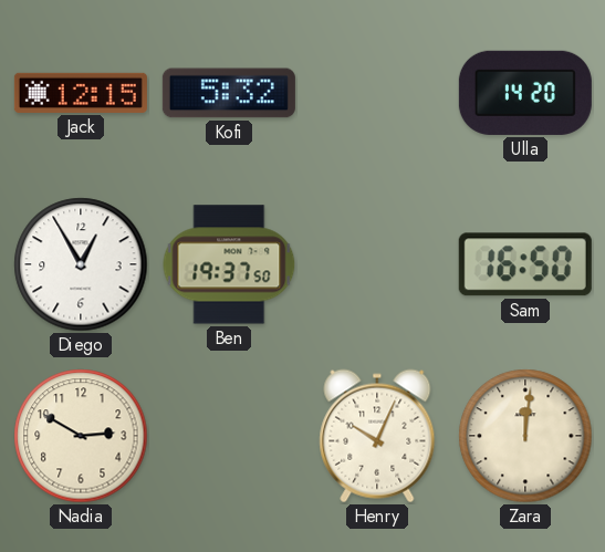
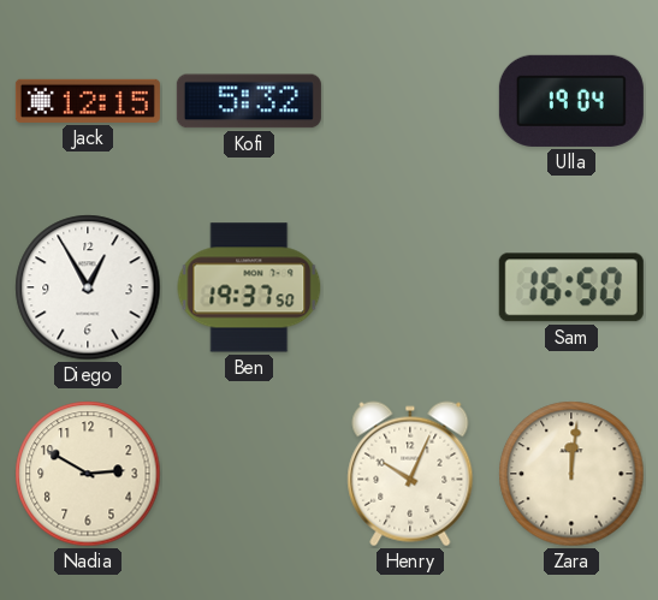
Ulla: 14:20 -> 19:04 (571, 101)
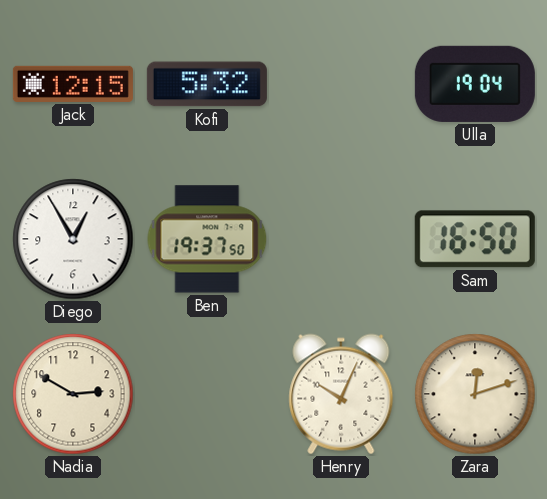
Zara: 12:01 -> 12:12 (475, 394)
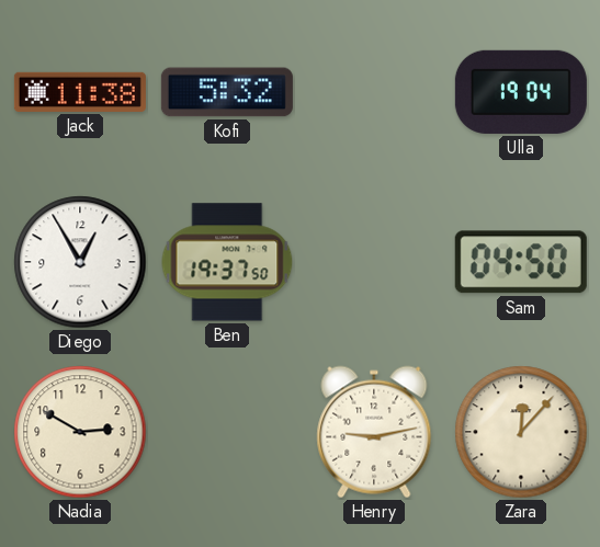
Jack: 12:15 -> 11:38 (80, 92)
Sam: 16:50 -> 04:50 (521, 262)
Henry: 10:04 -> 9:13 (374, 432)
Zara: 12:12 -> 12:07 (521, 432)
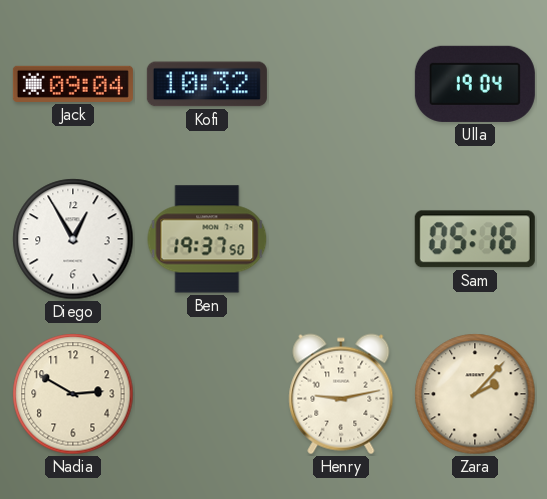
Jack: 11:38 -> 09:04 (73, 84)
Kofi: 5:32 -> 10:32 (207, 84)
Sam: 04:50 -> 05:16 (475, 239)
Zara: 12:07 -> 2:07 (475, 394)
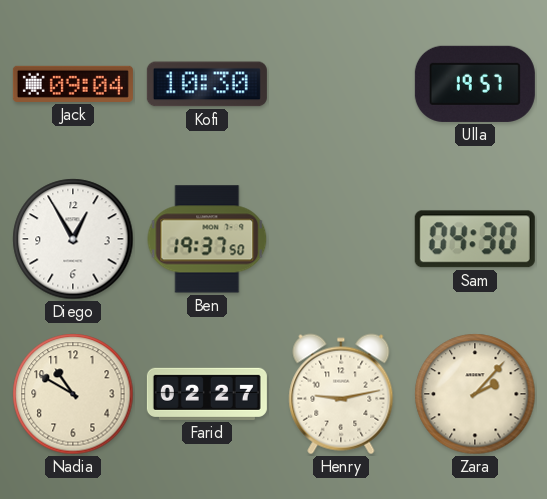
Kofi: 10:32 -> 10:30 (207, 84)
Ulla: 19:04 -> 19:57 (475, 84)
Sam: 05:16 -> 04:30 (475, 239)
Nadia: 2:50 -> 10:50 (73, 394)
Farid: none -> 02:27 (207, 394)
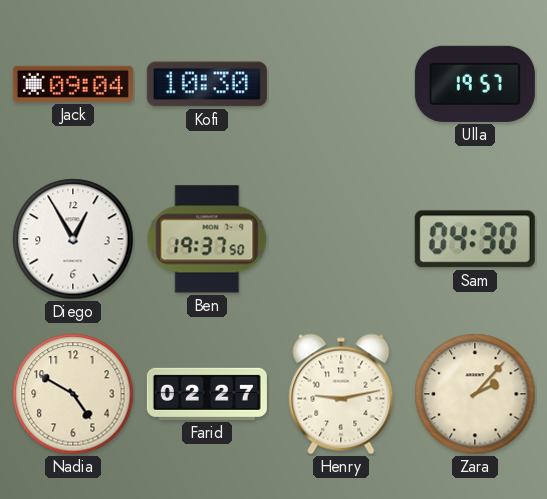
Nadia: 10:50 -> 4:50 (73, 394)
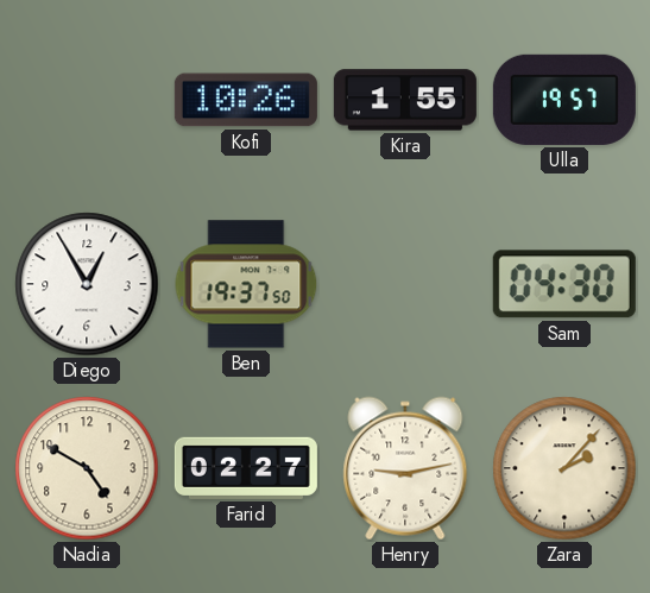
Jack: 09:04 -> none (73, 84)
Kofi: 10:30 -> 10:26 (246, 100)
Kira: none -> 1:55 (405, 100)
